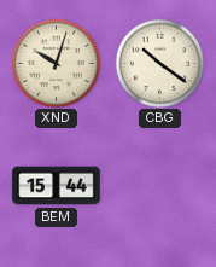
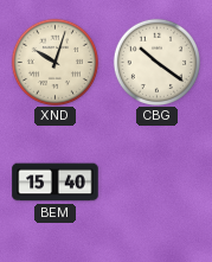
BEM: 15:44 -> 15:40 (56, 183)
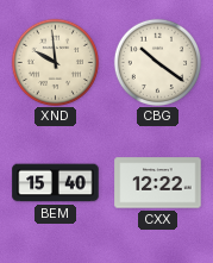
XND: 10:03 -> 9:59 (55, 62)
CXX: none -> 12:22 (158, 183)
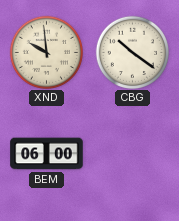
BEM: 15:40 -> 06:00 (47, 154)
CXX: 12:22 -> none (158, 183)
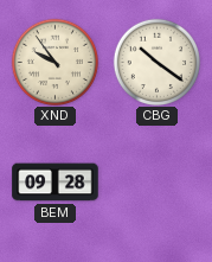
XND: 9:59 -> 9:54 (54, 62)
BEM: 06:00 -> 09:28 (56, 183)
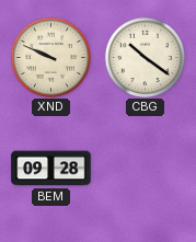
XND: 9:54 -> 9:49 (50, 57)
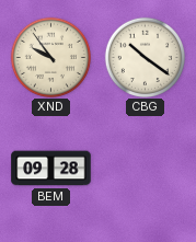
XND: 9:49 -> 9:54 (50, 57)
